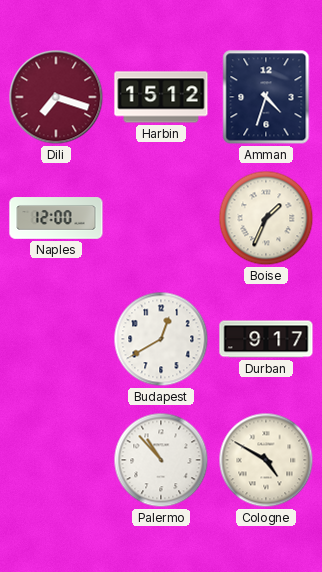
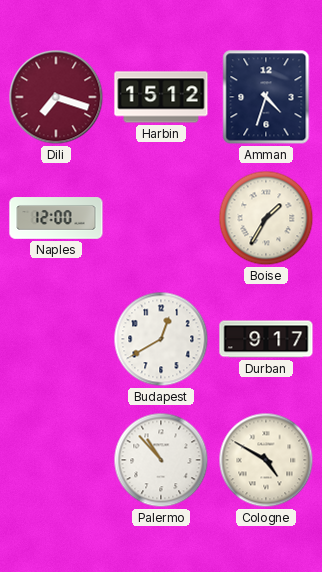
Boise: 1:34 -> 1:35 (266, 218)
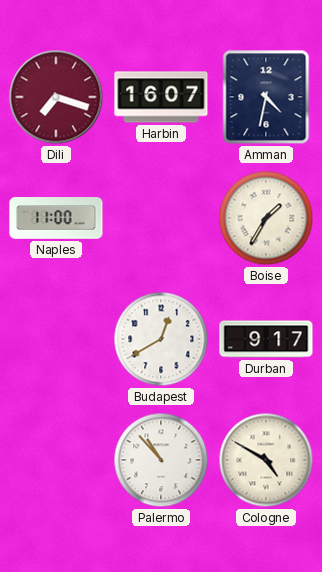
Harbin: 15:12 -> 16:07 (161, 97)
Amman: 4:33 -> 4:32 (266, 97)
Naples: 12:00 -> 11:00 (56, 218)
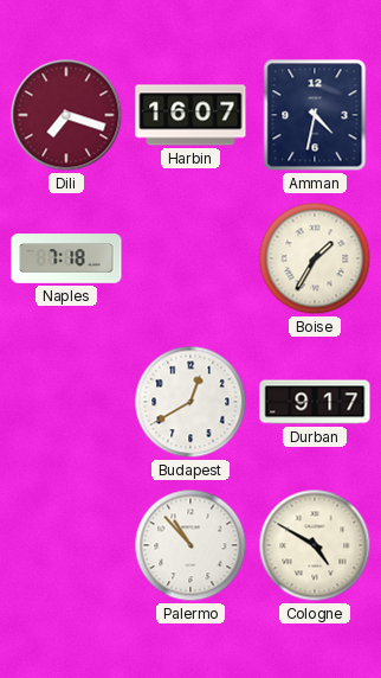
Naples: 11:00 -> 7:18 (66, 258)
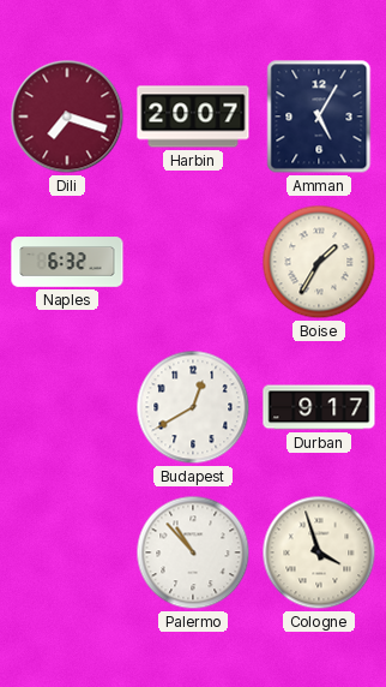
Harbin: 16:07 -> 20:07 (193, 117)
Amman: 4:32 -> 5:05 (319, 117)
Naples: 7:18 -> 6:32 (67, 262)
Cologne: 4:50 -> 3:57 (319, 552)
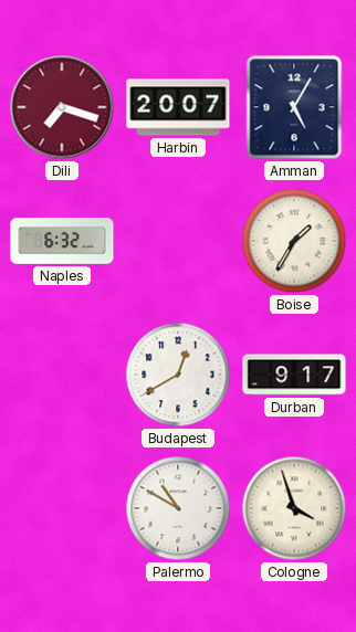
Palermo: 10:53 -> 10:50 (178, 508)
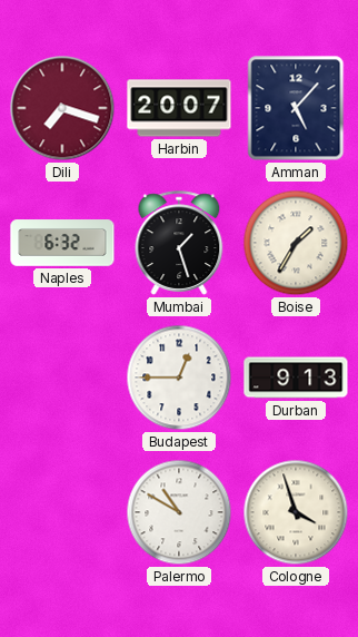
Amman: 5:05 -> 5:07 (296, 108)
Mumbai: none -> 1:27 (179, 243)
Budapest: 12:40 -> 12:45 (179, 378)
Durban: 9:17 -> 9:13 (296, 378)
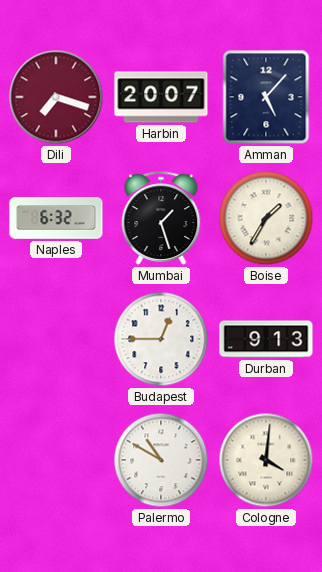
Cologne: 3:57 -> 4:01 (266, 460)
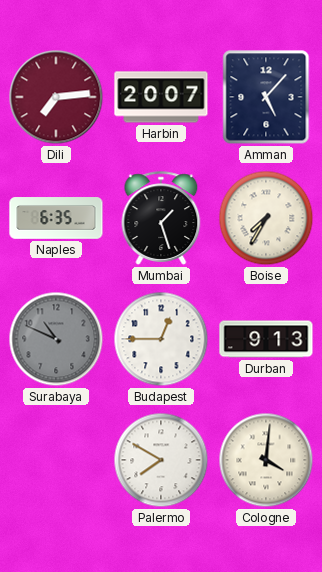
Dili: 7:18 -> 7:14 (56, 97)
Naples: 6:32 -> 6:35 (56, 218)
Boise: 1:35 -> 7:35 (266, 218)
Surabaya: none -> 10:49 (56, 339)
Palermo: 10:50 -> 7:50 (161, 460)
